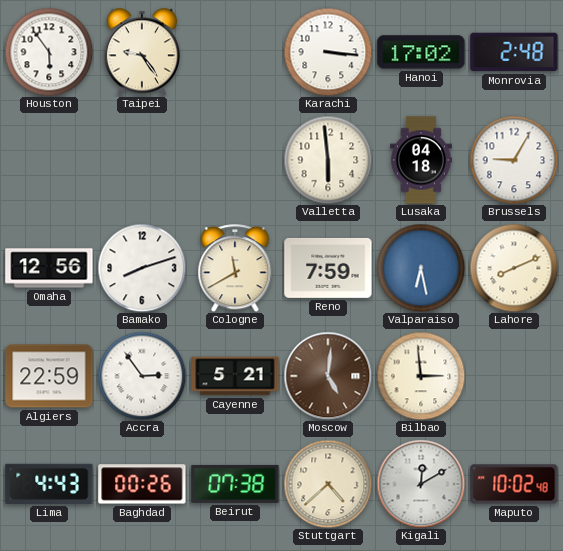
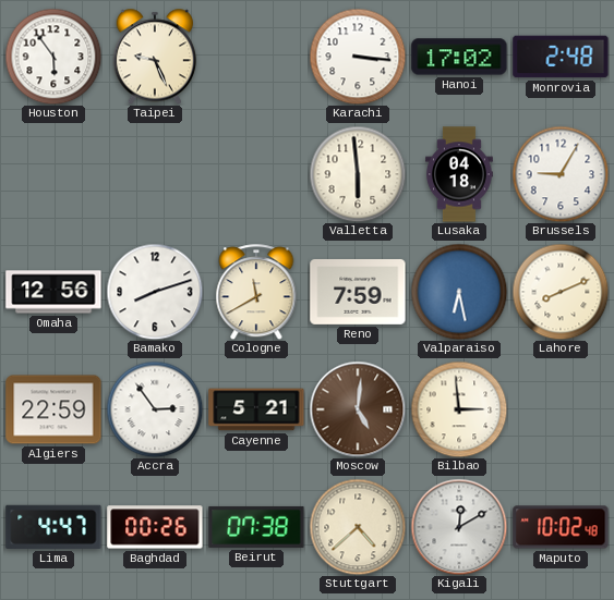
Taipei: 9:24 -> 9:26 (155, 57)
Lima: 4:43 -> 4:47 (53, 527)
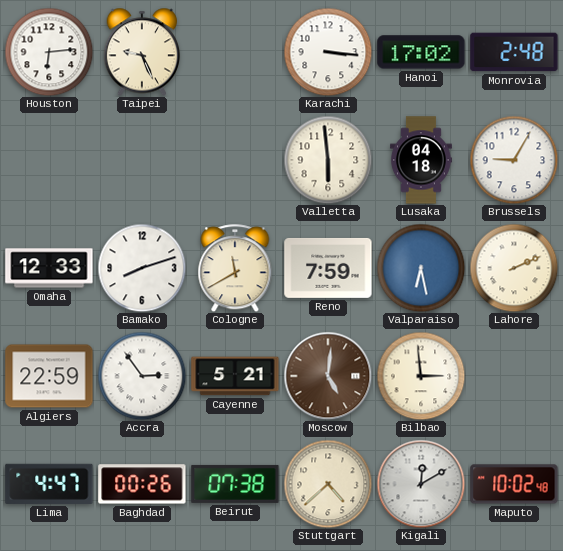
Houston: 5:54 -> 6:14 (49, 52)
Omaha: 12:56 -> 12:33 (49, 268)
Lahore: 8:11 -> 2:11 (514, 268)
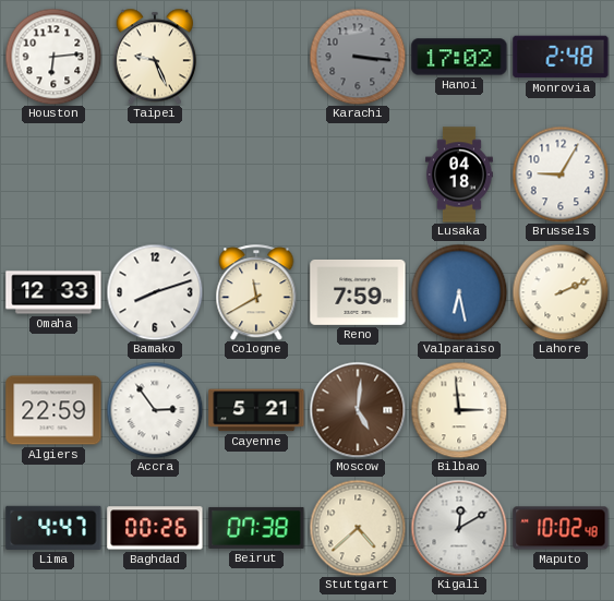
Karachi dial: white -> grey (358, 57)
Valletta: 5:59 -> none (328, 160)
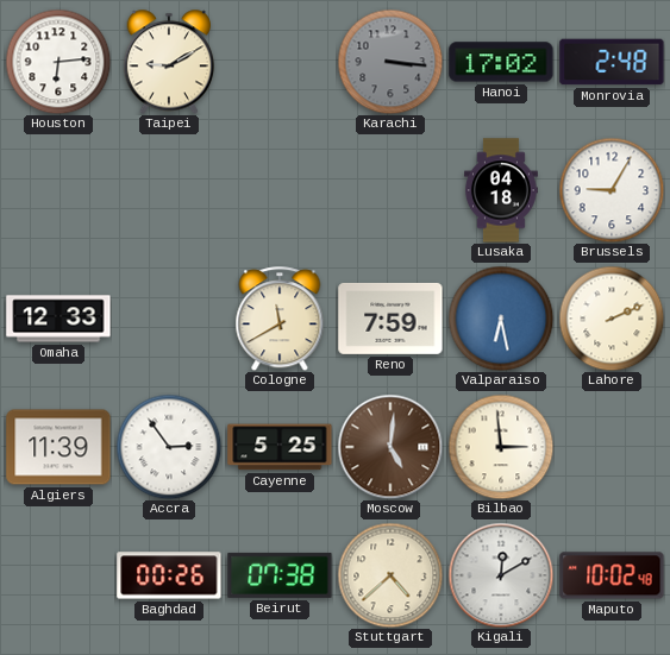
Taipei: 9:26 -> 9:10 (169, 62)
Bamako: 8:12 -> none (155, 292)
Algiers: 22:59 -> 11:39 (58, 447)
Cayenne: 5:21 -> 5:25 (280, 447)
Lima: 4:47 -> none (53, 528)
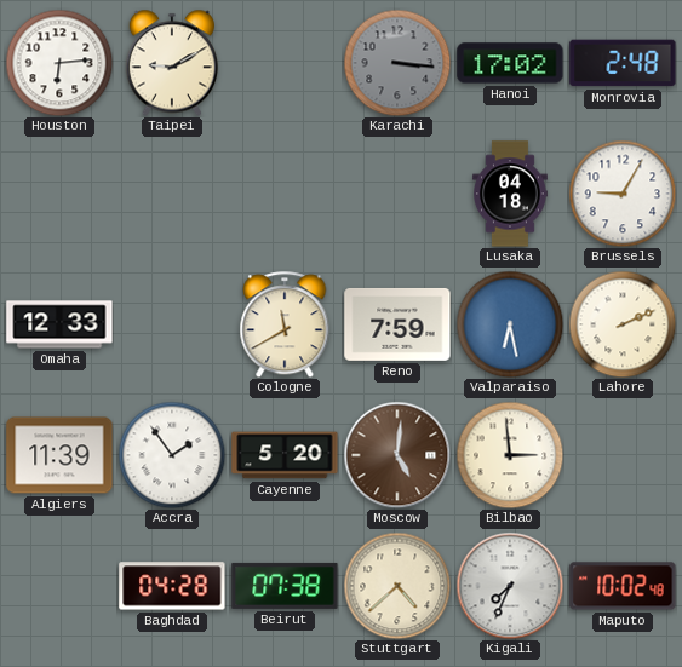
Accra: 2:54 -> 1:54 (172, 455)
Cayenne: 5:25 -> 5:20 (285, 455)
Baghdad: 00:26 -> 04:28 (172, 586)
Kigali: 12:10 -> 7:34 (510, 586)
